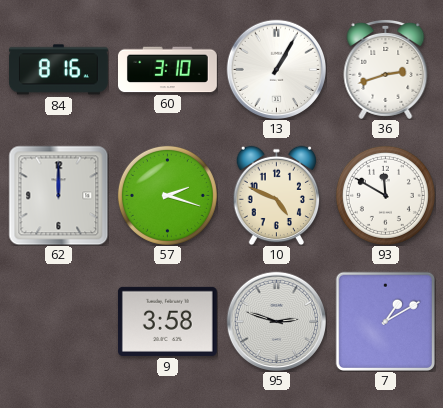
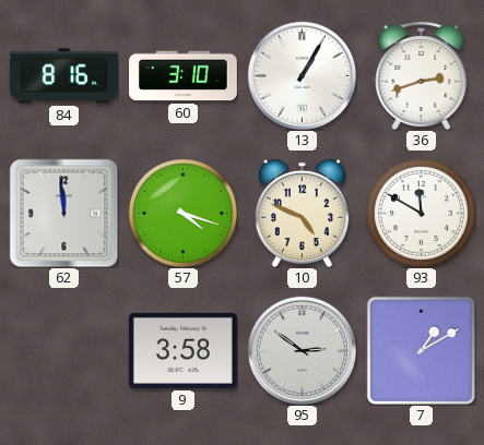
62: 12:00 -> 11:59 (63, 213)
57: 2:18 -> 4:18 (182, 213)
95: 2:48 -> 2:51 (302, 350)
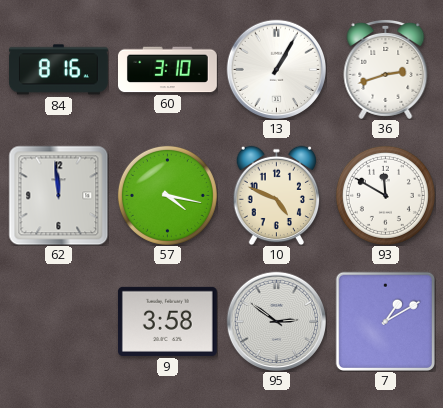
57: 4:18 -> 4:17 (167, 195)
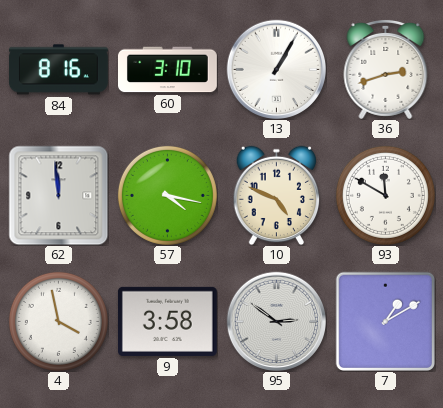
4: none -> 3:58 (58, 321)
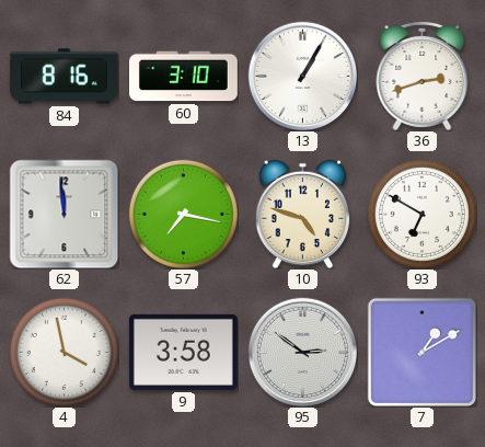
57: 4:17 -> 7:17 (183, 214)
10: 4:49 -> 4:48 (303, 214)
93: 11:50 -> 6:50 (422, 214)
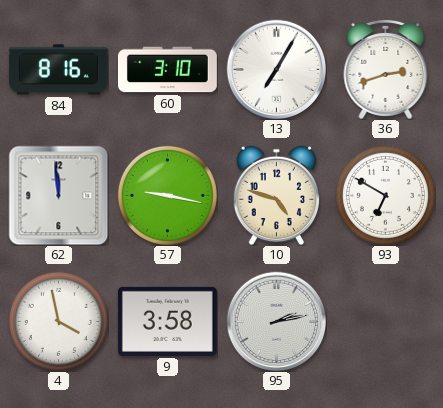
13: 1:05 -> 7:05 (276, 69)
57: 7:17 -> 9:17 (167, 195)
95: 2:51 -> 2:13 (276, 321)
7: 1:10 -> none (422, 352)
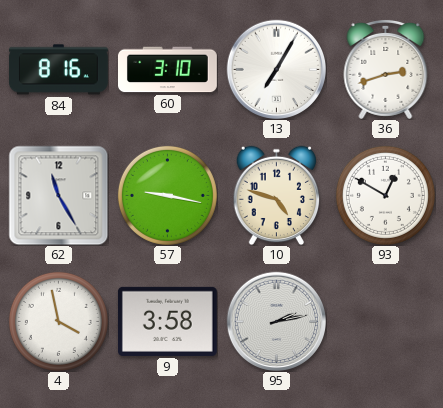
62: 11:59 -> 11:25 (58, 195)
93: 6:50 -> 12:50 (385, 195)
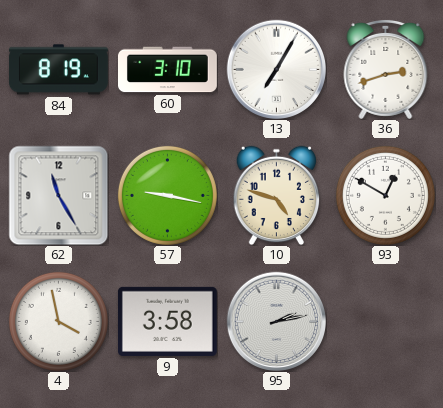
84: 8:16 -> 8:19 (58, 70)
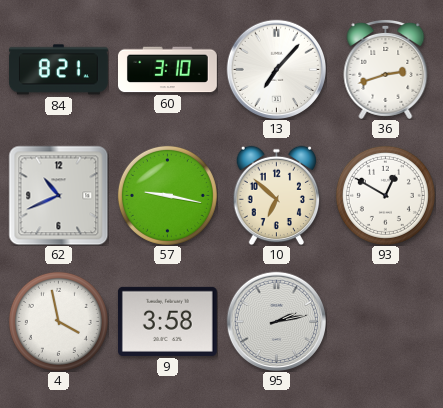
84: 8:19 -> 8:21 (58, 70)
13: 7:05 -> 7:07 (276, 69)
62: 11:25 -> 10:41 (58, 195)
10: 4:48 -> 6:52 (277, 195)
